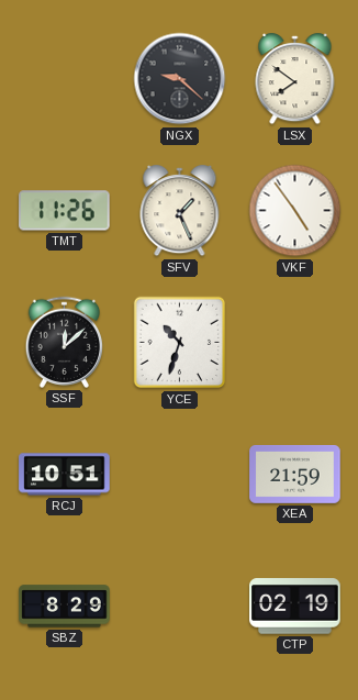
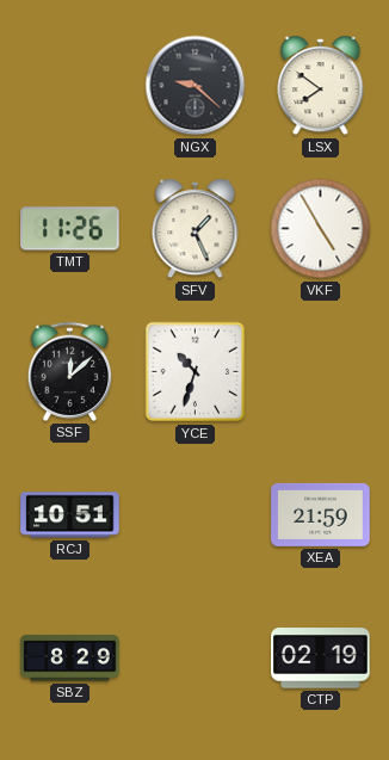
VKF: 4:54 -> 4:55 (321, 229)
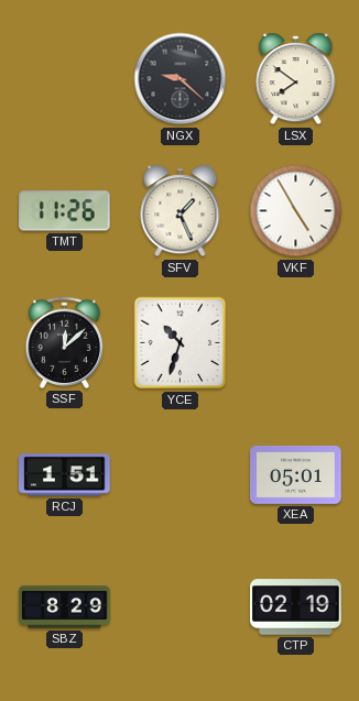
RCJ: 10:51 -> 1:51 (65, 475)
XEA: 21:59 -> 05:01 (296, 474)
